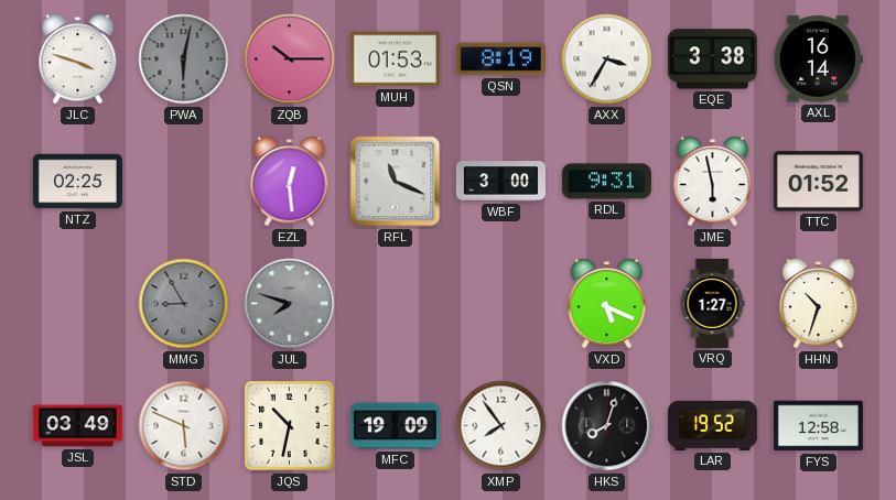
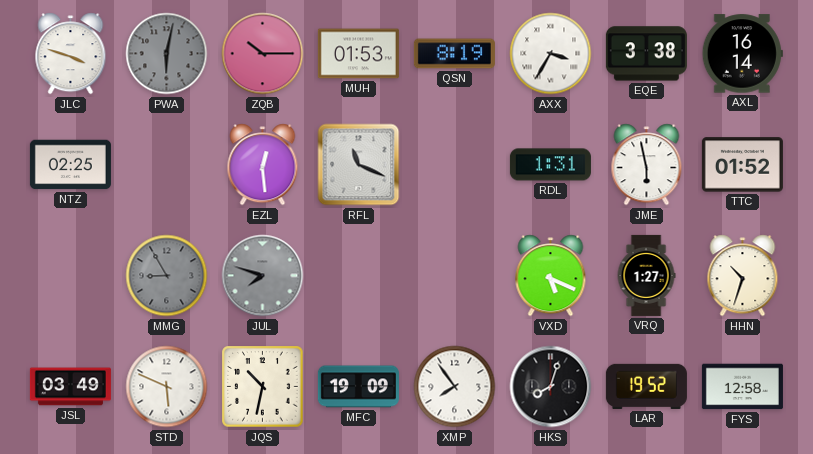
WBF: 3:00 -> none (500, 182)
RDL: 9:31 -> 1:31 (550, 165)
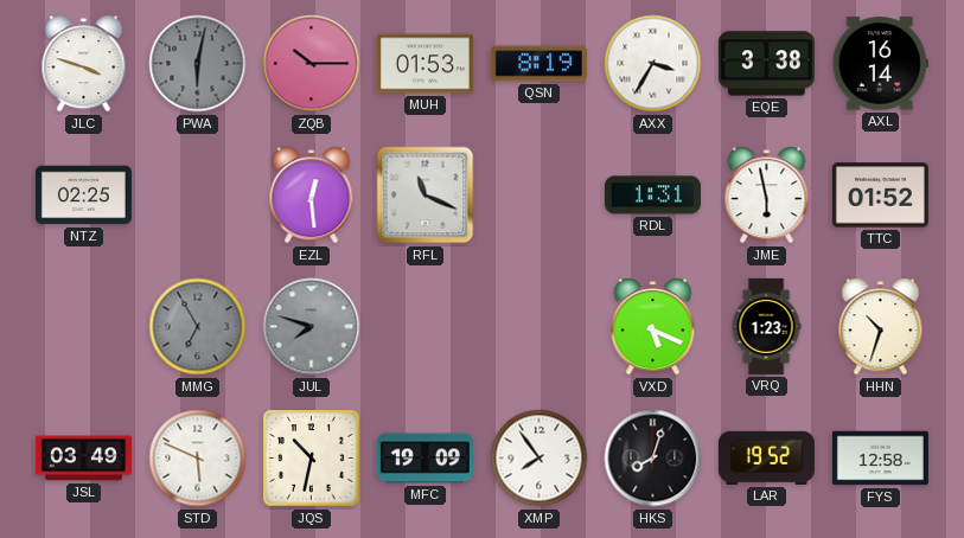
MMG: 8:55 -> 6:55 (198, 327)
VRQ: 1:27 -> 1:23 (766, 326)
